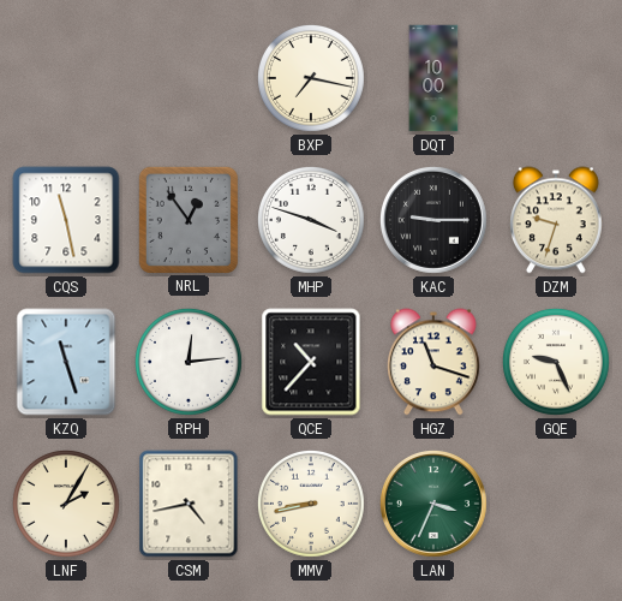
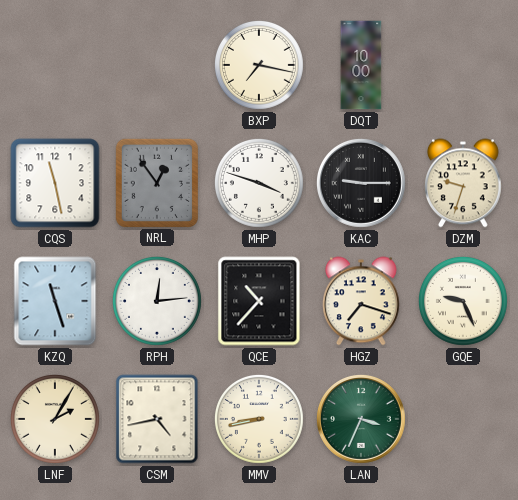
HGZ: 11:18 -> 7:18 (362, 301)
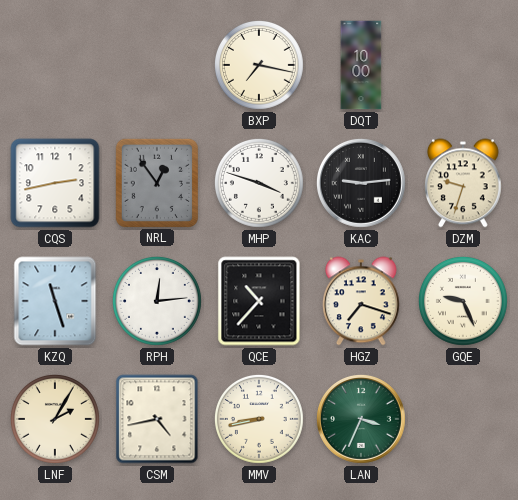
CQS: 11:28 -> 2:43 (55, 183)
KAC: 9:15 -> 9:14 (361, 183)
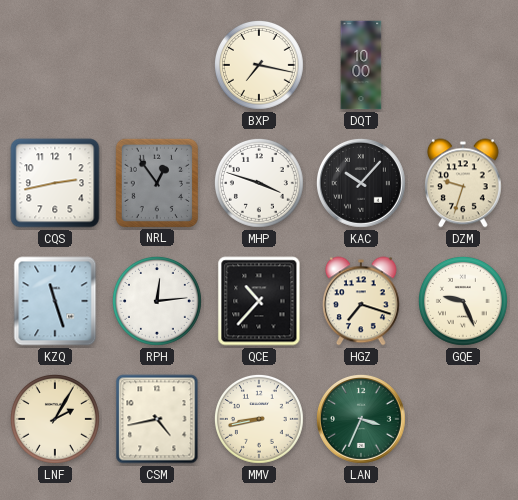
KAC: 9:14 -> 10:07 (361, 183)
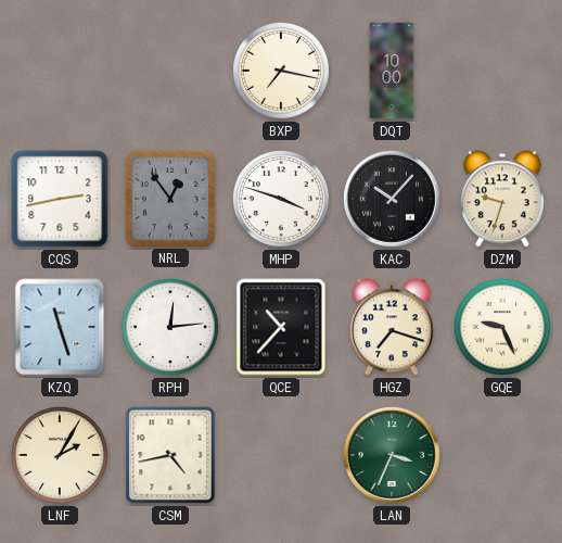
MMV: 8:43 -> none (259, 419)
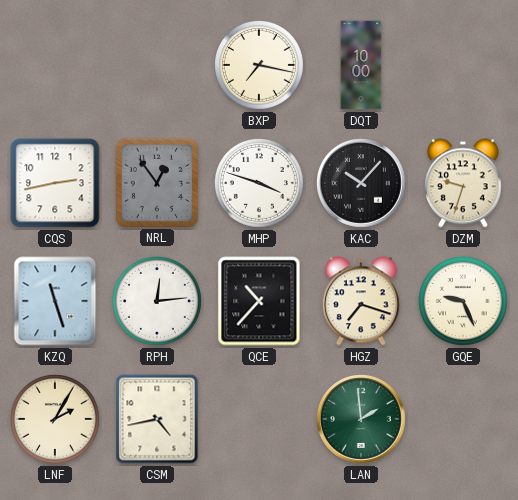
LAN: 3:34 -> 1:59 (361, 419)
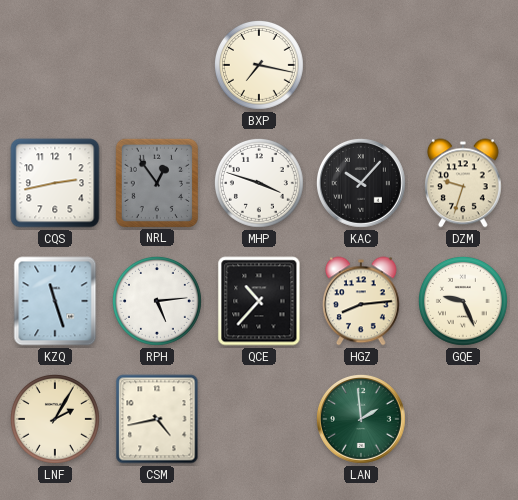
DQT: 10:00 -> none (361, 65)
RPH: 12:14 -> 5:14 (157, 301)
HGZ: 7:18 -> 8:14 (362, 301)
